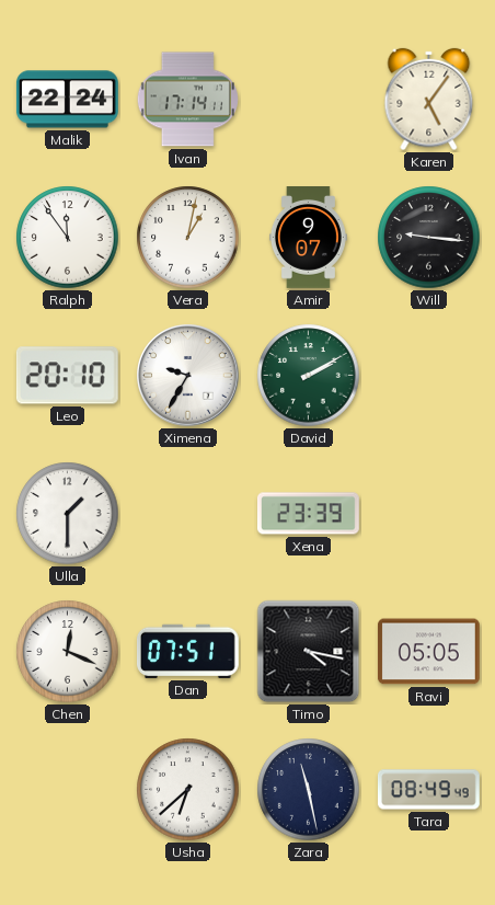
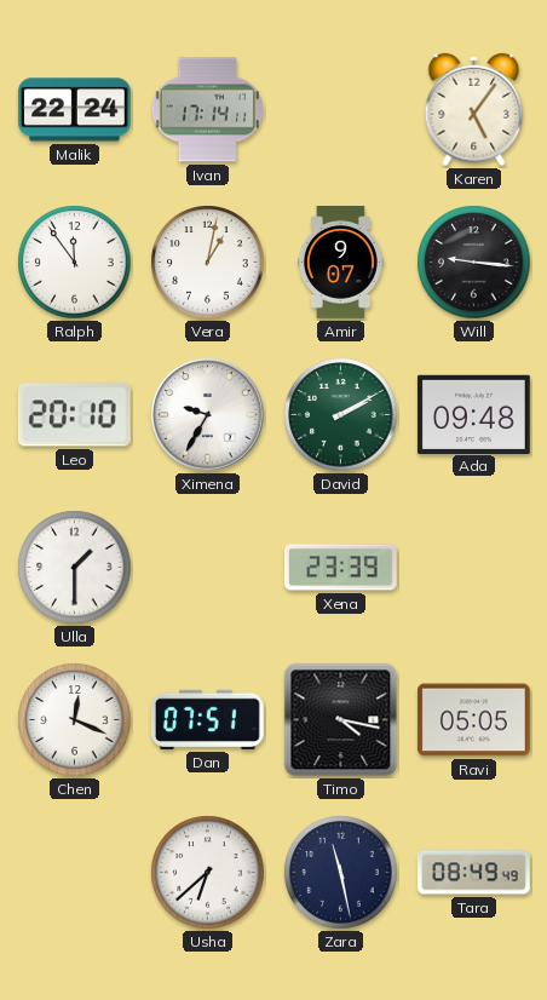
Ada: none -> 09:48 (473, 414)
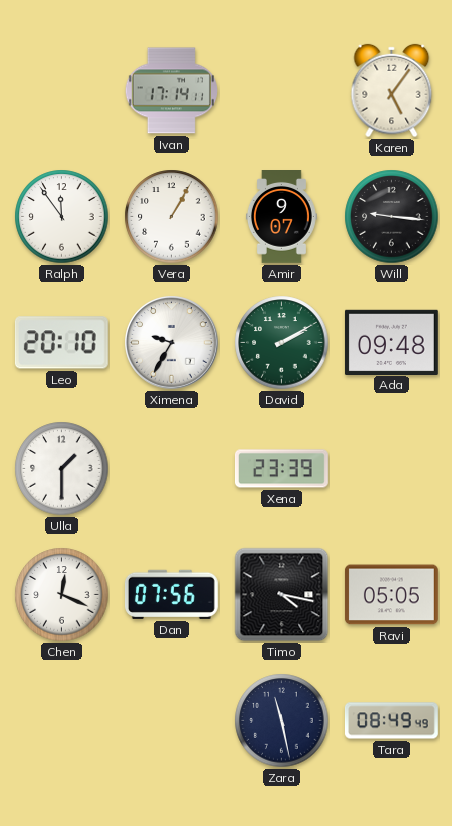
Malik: 22:24 -> none (74, 110)
Vera: 1:02 -> 1:05 (172, 217)
Dan: 07:51 -> 07:56 (171, 594)
Usha: 6:38 -> none (208, 873)
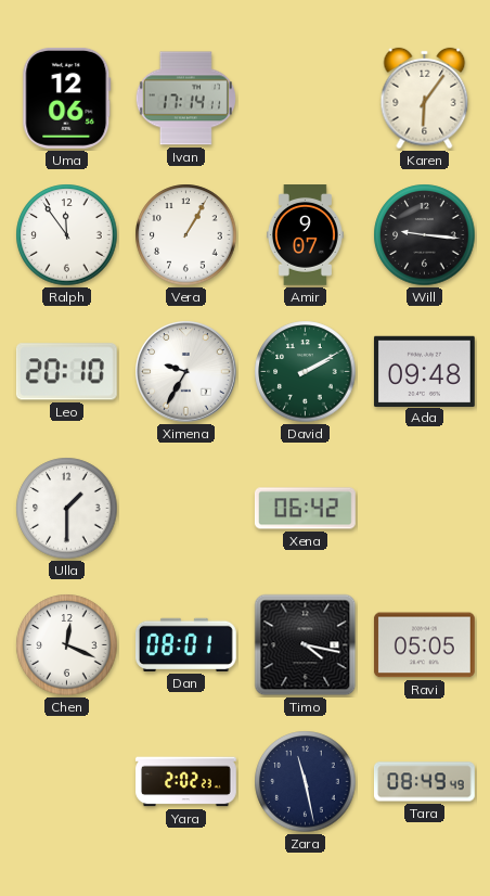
Uma: none -> 12:06 (67, 98)
Karen: 5:06 -> 6:06 (425, 99)
Xena: 23:39 -> 06:42 (305, 509)
Dan: 07:56 -> 08:01 (185, 644)
Yara: none -> 2:02 (186, 782)
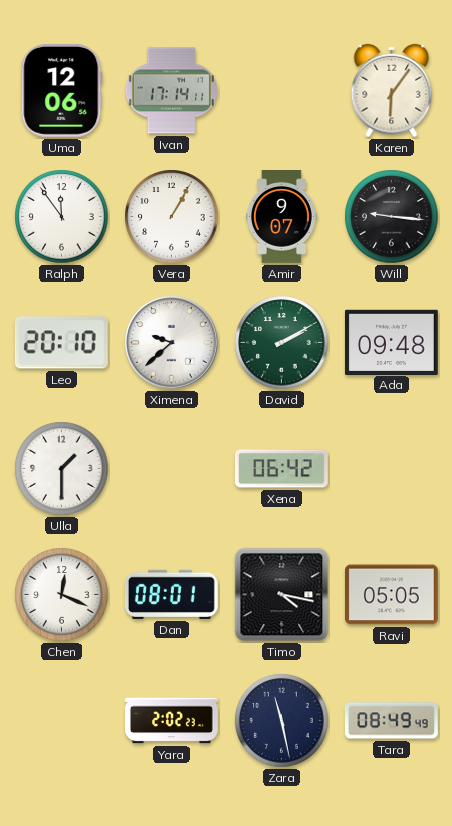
Ximena: 9:35 -> 9:38 (172, 343)
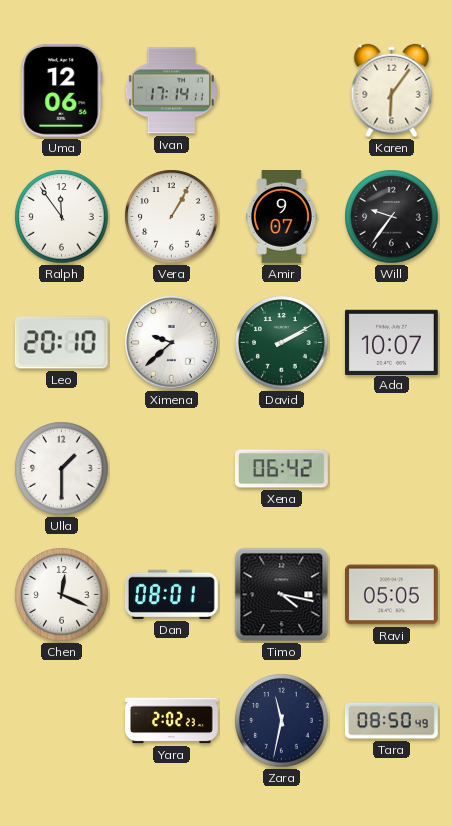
Will: 9:16 -> 9:36 (392, 217)
Ada: 09:48 -> 10:07 (391, 342)
Zara: 11:28 -> 11:32 (282, 721)
Tara: 08:49 -> 08:50 (392, 721)
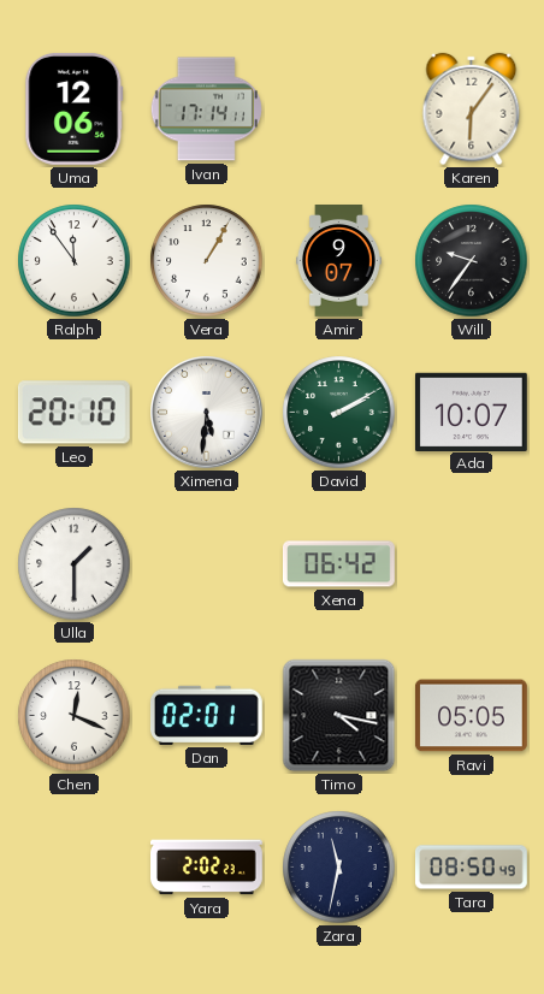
Ximena: 9:38 -> 5:31 (207, 413)
Dan: 08:01 -> 02:01 (206, 715)
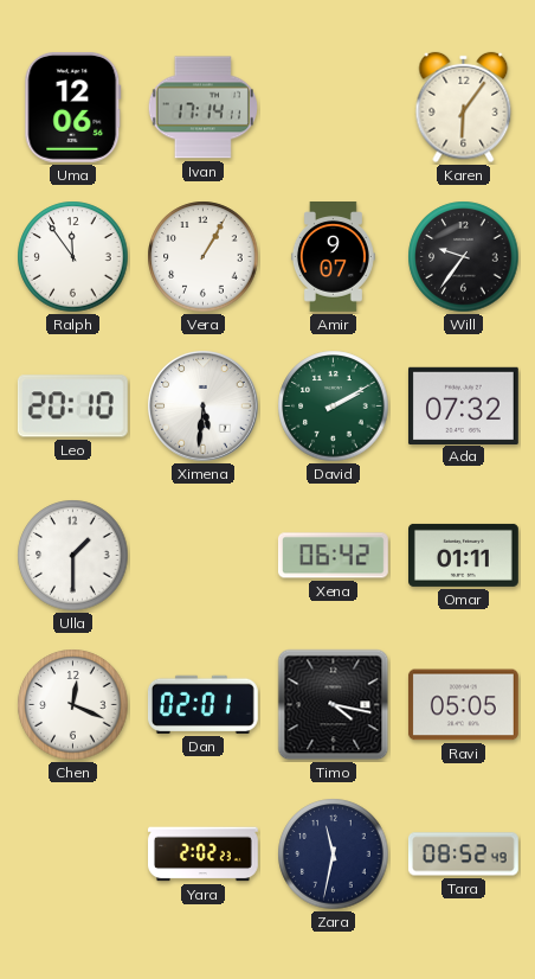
Ada: 10:07 -> 07:32 (463, 405)
Omar: none -> 01:11 (464, 555)
Tara: 08:50 -> 08:52 (464, 855)
